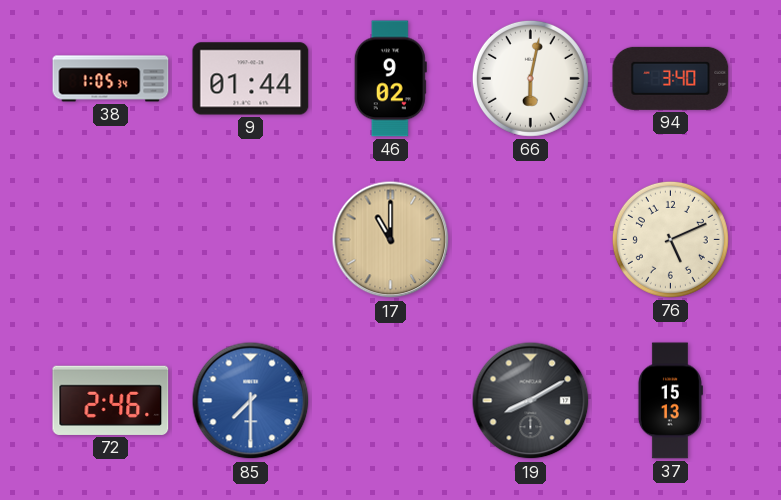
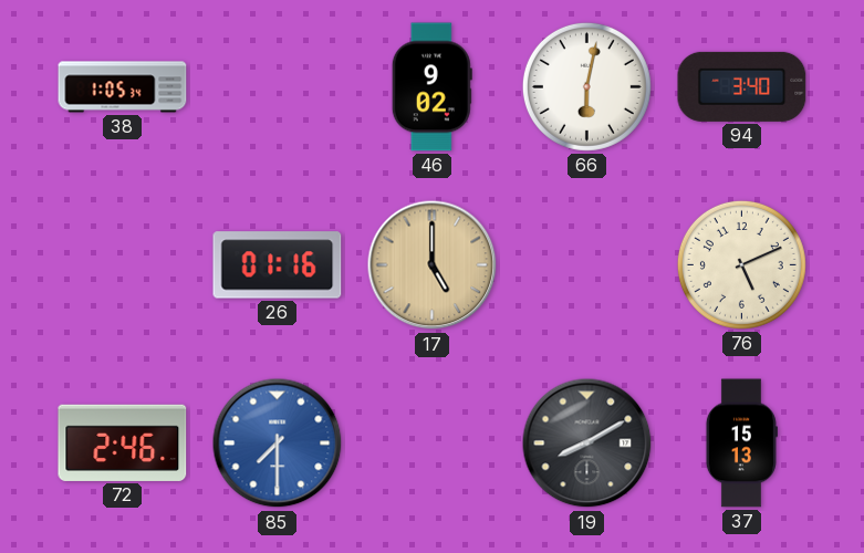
9: 01:44 -> none (251, 79)
26: none -> 01:16 (278, 265)
17: 11:00 -> 5:00 (433, 265)
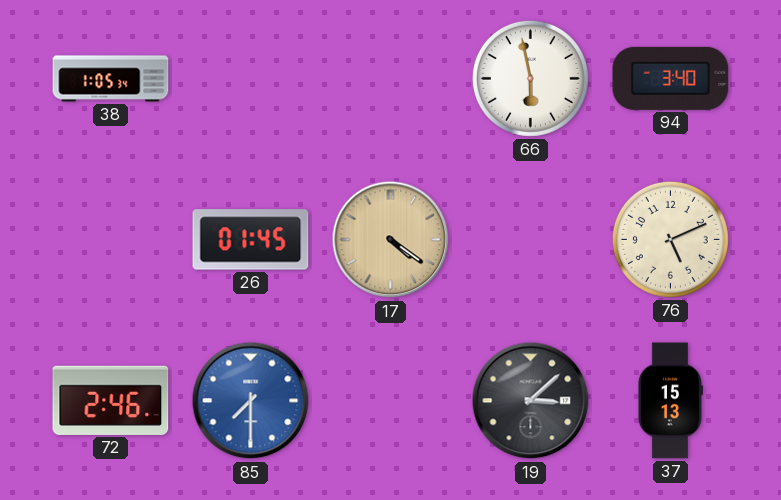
46: 9:02 -> none (431, 87)
66: 6:02 -> 5:58 (530, 78)
26: 01:16 -> 01:45 (251, 240)
17: 5:00 -> 4:21 (391, 240)
19: 8:10 -> 3:08 (531, 401)
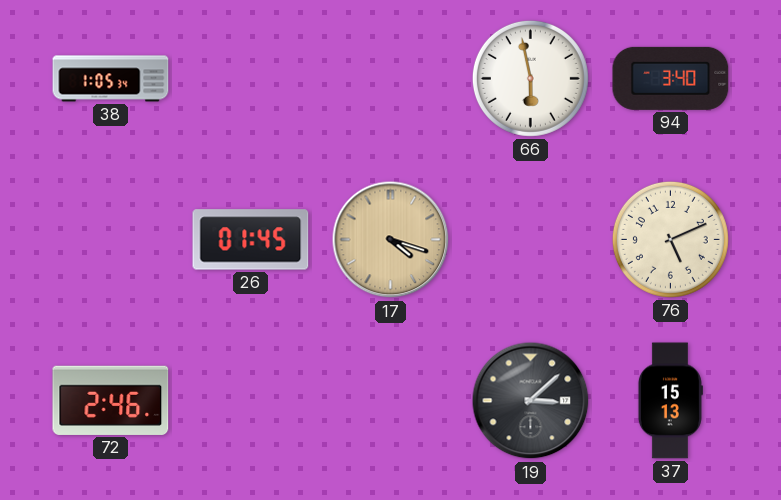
17: 4:21 -> 4:18 (391, 240)
85: 7:30 -> none (251, 401)
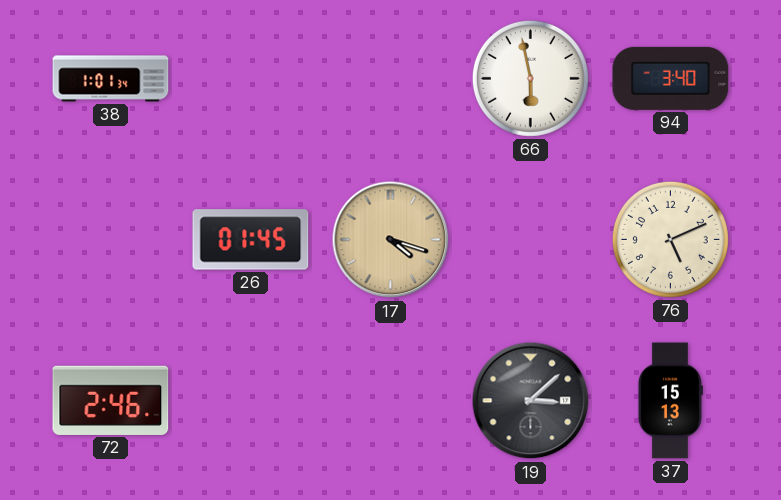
38: 1:05 -> 1:01 (111, 79)
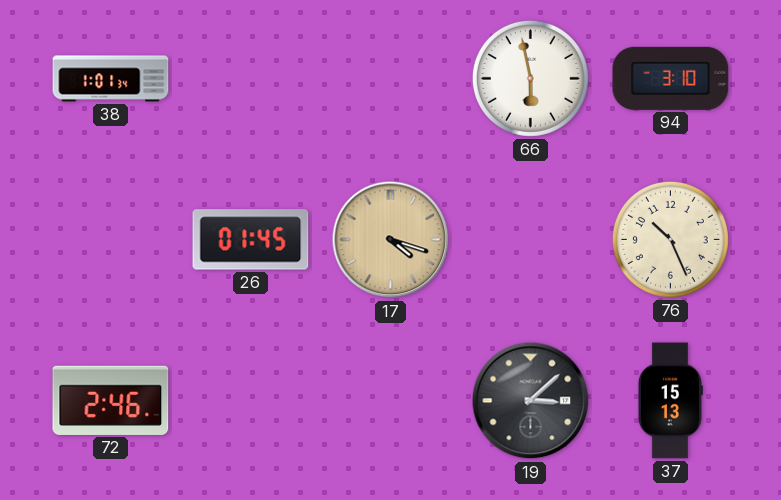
94: 3:40 -> 3:10 (671, 78)
76: 5:11 -> 10:26 (670, 239)
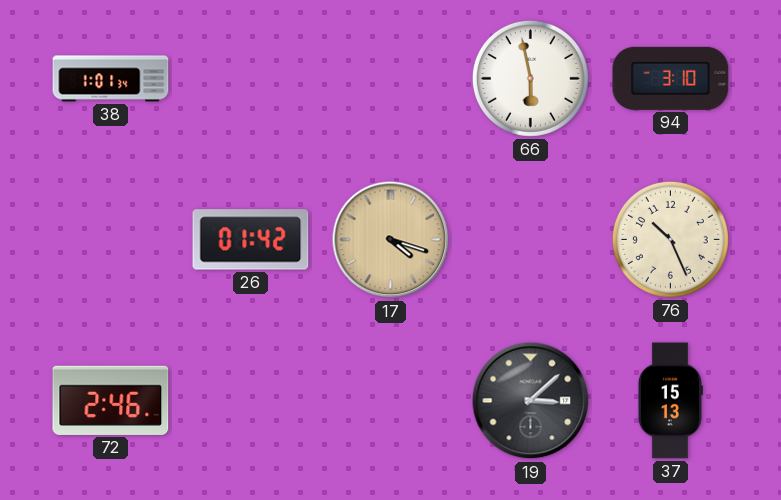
26: 01:45 -> 01:42 (251, 240)
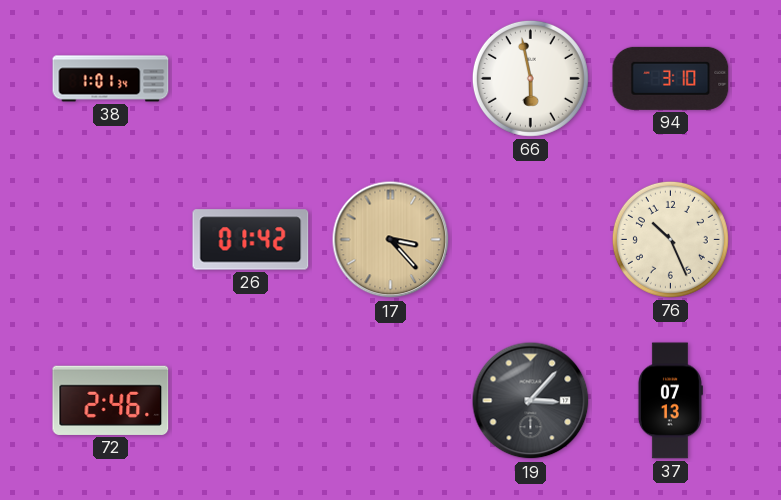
17: 4:18 -> 3:23 (391, 240)
19: 3:08 -> 3:07 (531, 401)
37: 15:13 -> 07:13 (670, 401)
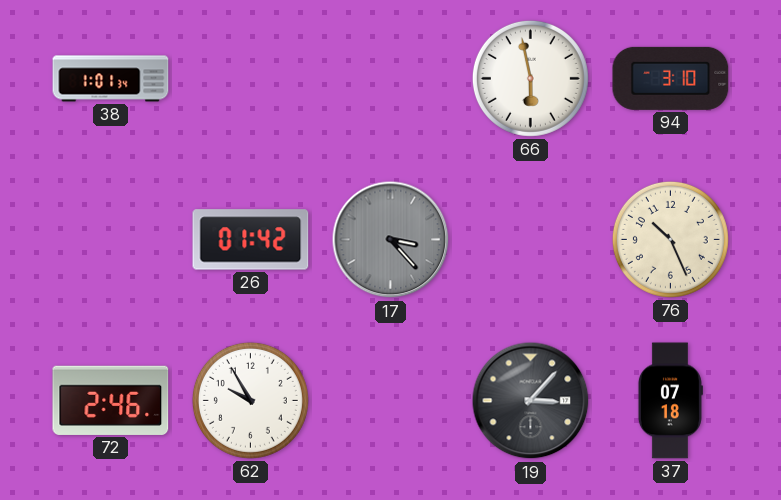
17 dial: champagne -> grey (391, 240)
62: none -> 9:55 (250, 400)
37: 07:13 -> 07:18 (670, 401)
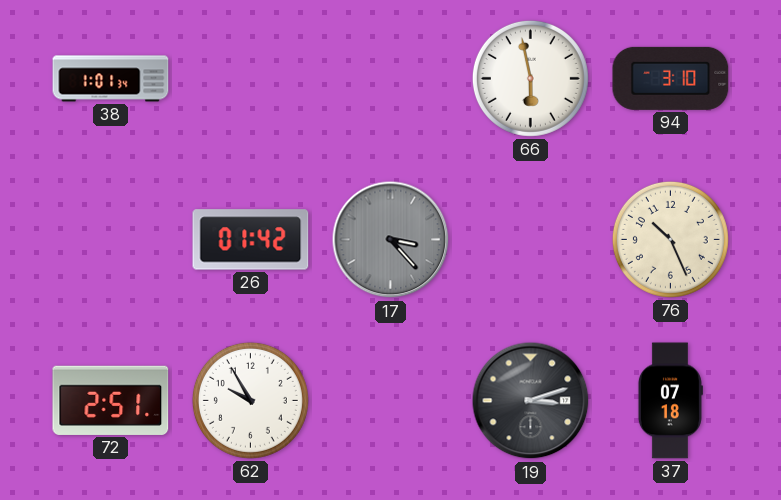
72: 2:46 -> 2:51 (111, 400)
19: 3:07 -> 3:12 (531, 401)
